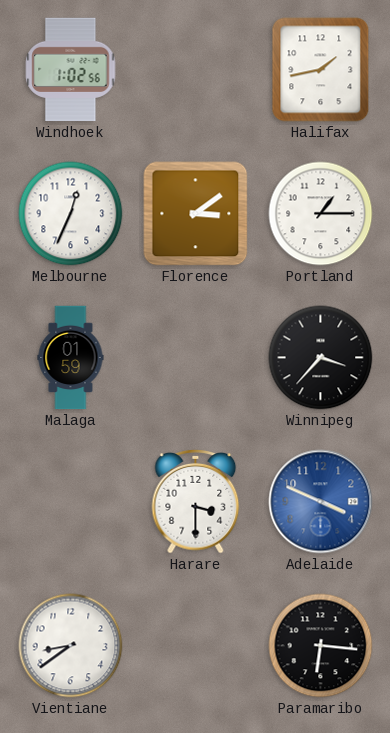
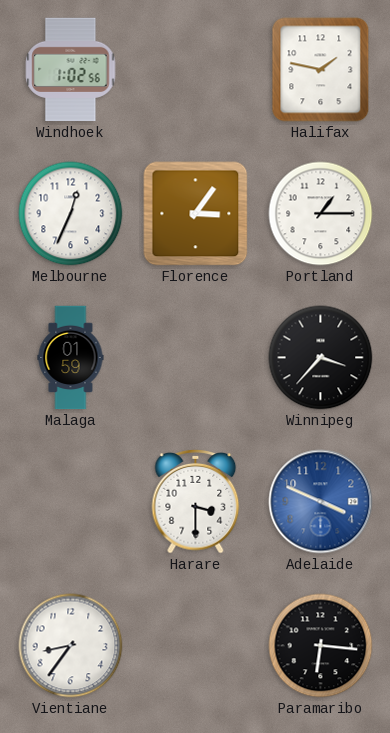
Halifax: 1:43 -> 1:47 (321, 70)
Florence: 3:09 -> 3:06 (196, 214)
Vientiane: 8:39 -> 8:36 (71, 646)
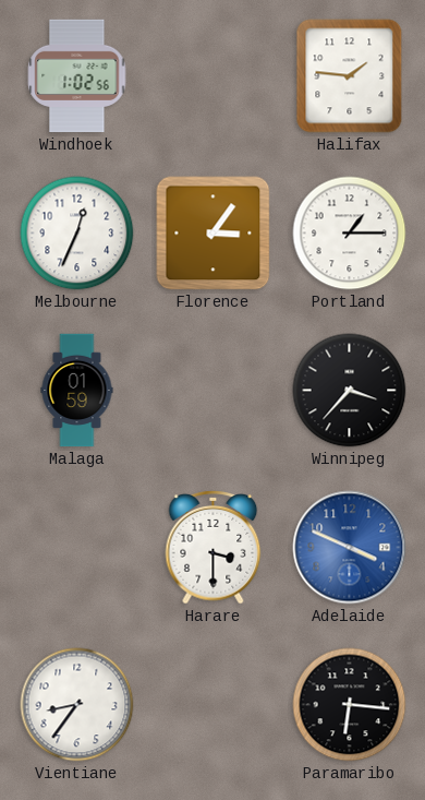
Halifax: 1:47 -> 1:46 (350, 76)
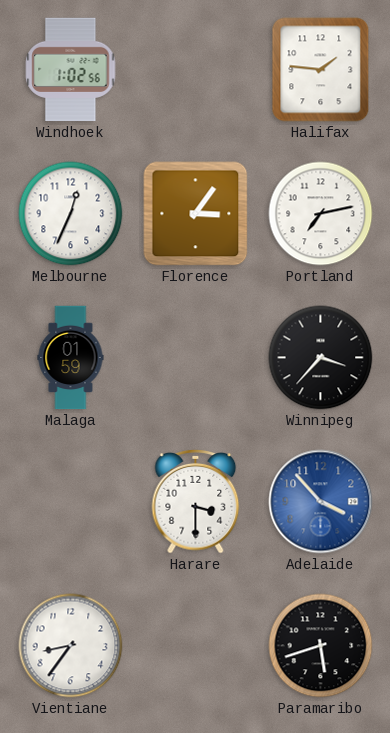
Portland: 1:15 -> 7:13 (321, 214)
Adelaide: 3:49 -> 3:53 (321, 502)
Paramaribo: 6:16 -> 5:42 (321, 646)
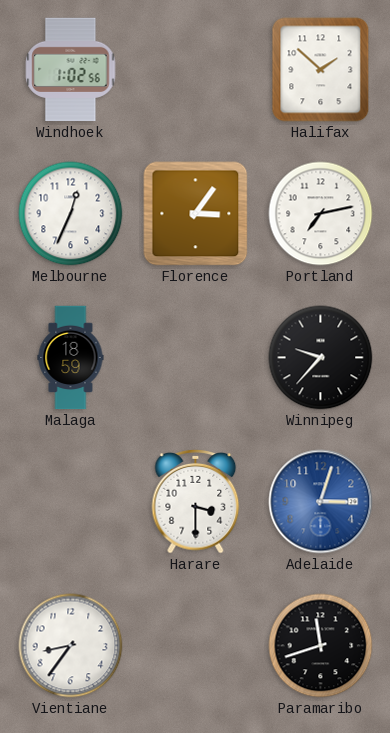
Halifax: 1:46 -> 1:52 (321, 70)
Malaga: 01:59 -> 18:59 (71, 358)
Winnipeg: 3:37 -> 9:37 (321, 358)
Adelaide: 3:53 -> 3:03 (321, 502)
Paramaribo: 5:42 -> 11:42 (321, 646)
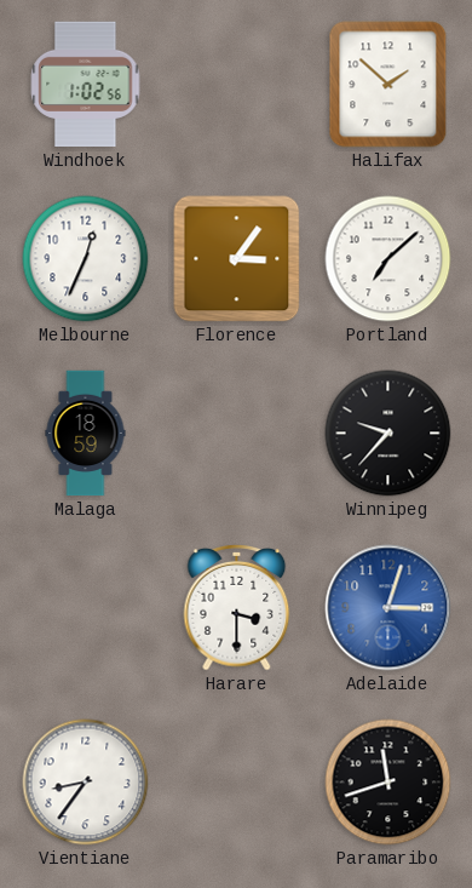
Portland: 7:13 -> 7:08 (388, 259)
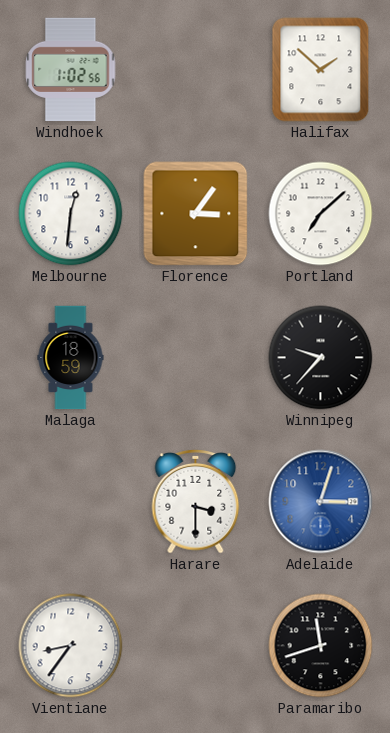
Melbourne: 12:34 -> 12:31 (71, 214)
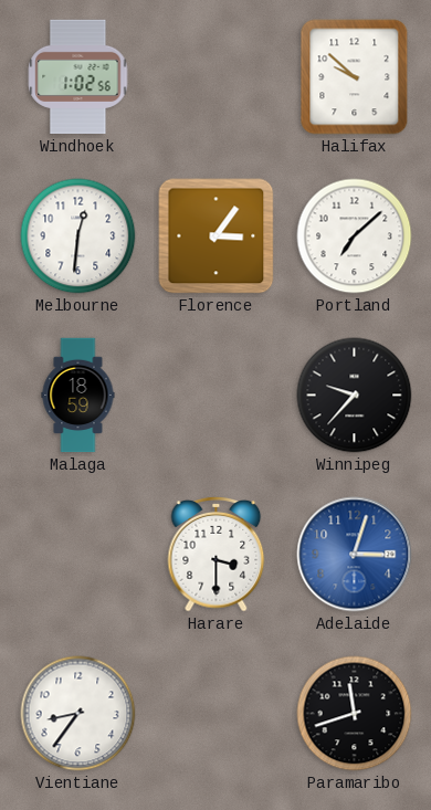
Halifax: 1:52 -> 9:52 (355, 77)
